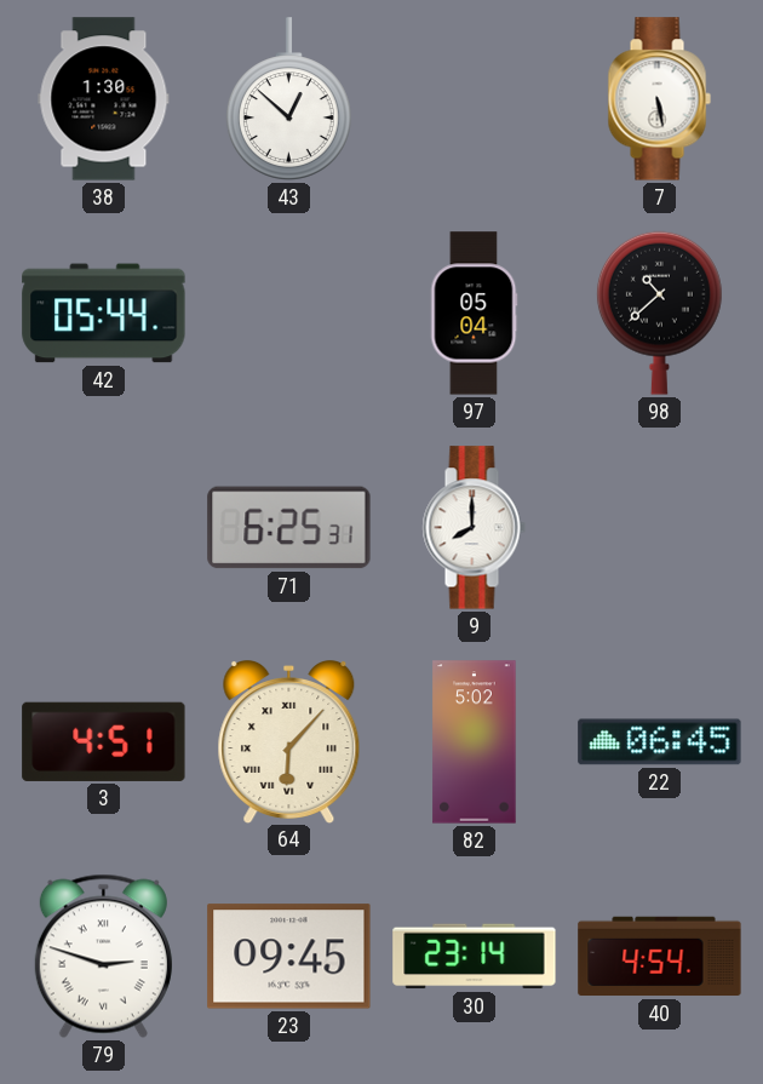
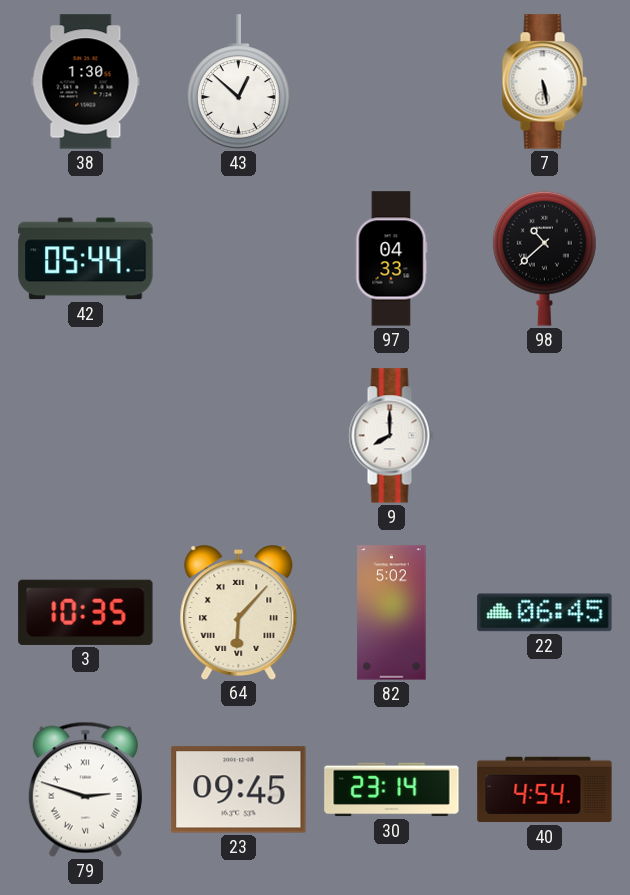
97: 05:04 -> 04:33 (391, 259)
71: 6:25 -> none (289, 528)
3: 4:51 -> 10:35 (86, 612)
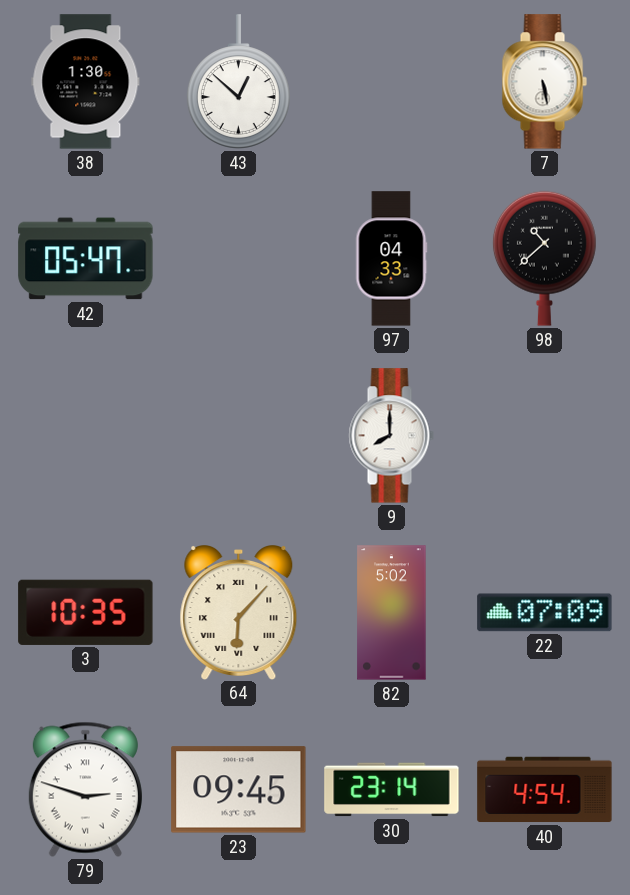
42: 05:44 -> 05:47 (86, 259)
22: 06:45 -> 07:09 (545, 613)
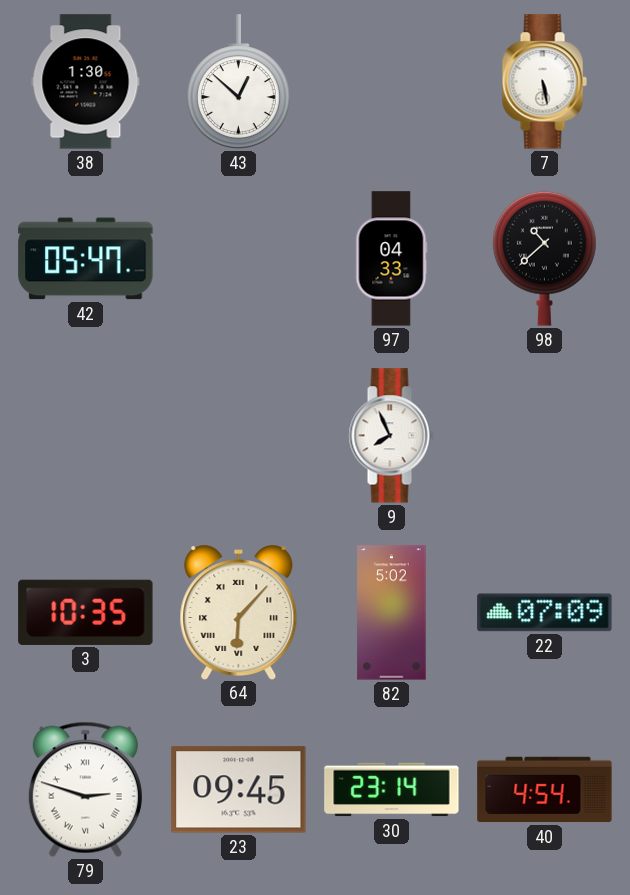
9: 8:00 -> 7:56 (391, 436)
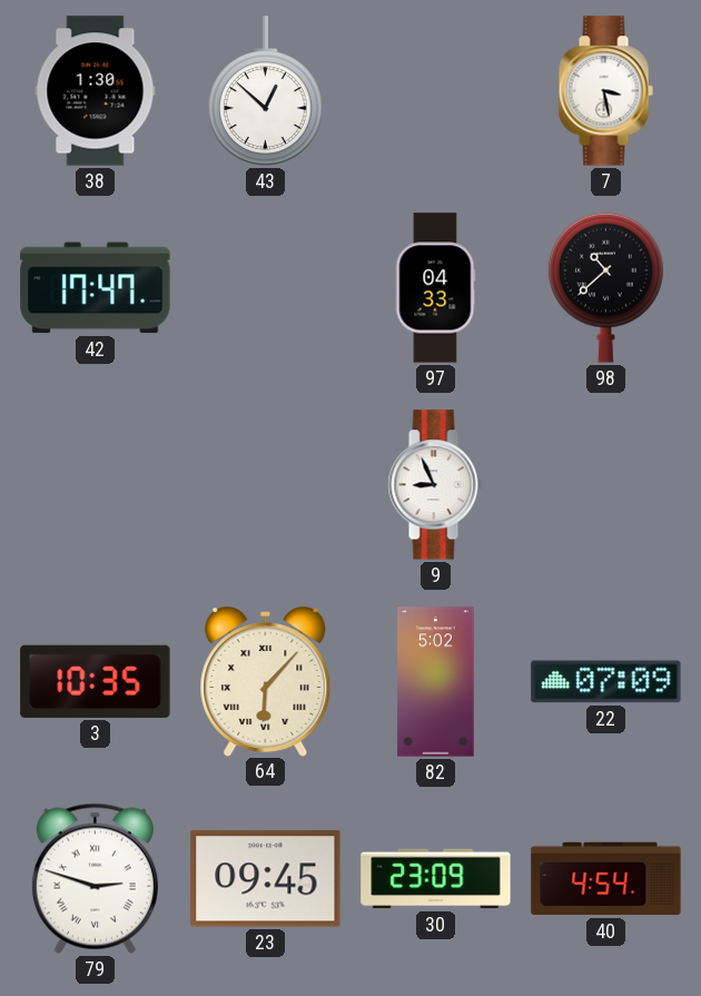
7: 5:28 -> 3:28 (605, 91)
42: 05:47 -> 17:47 (96, 288)
9: 7:56 -> 8:56 (435, 485)
30: 23:14 -> 23:09 (436, 879)
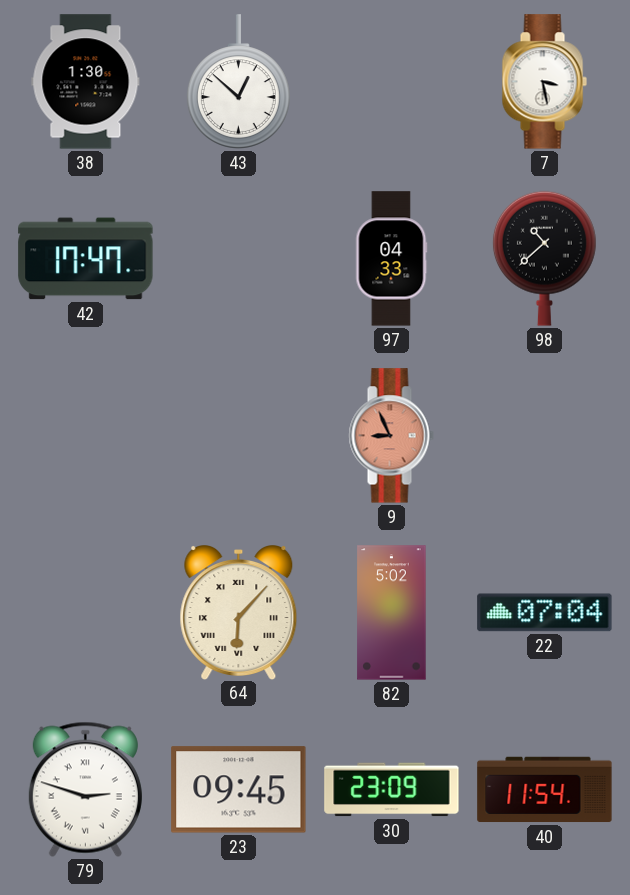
9 dial: white -> salmon (391, 436)
3: 10:35 -> none (96, 681)
22: 07:09 -> 07:04 (545, 613)
40: 4:54 -> 11:54 (545, 790)
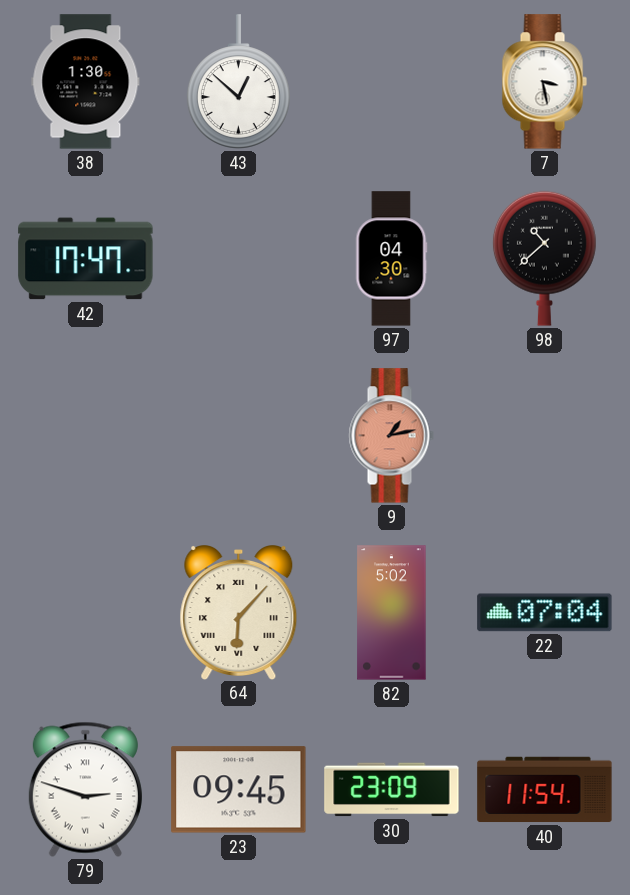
97: 04:33 -> 04:30 (391, 259)
9: 8:56 -> 1:13 (391, 436)
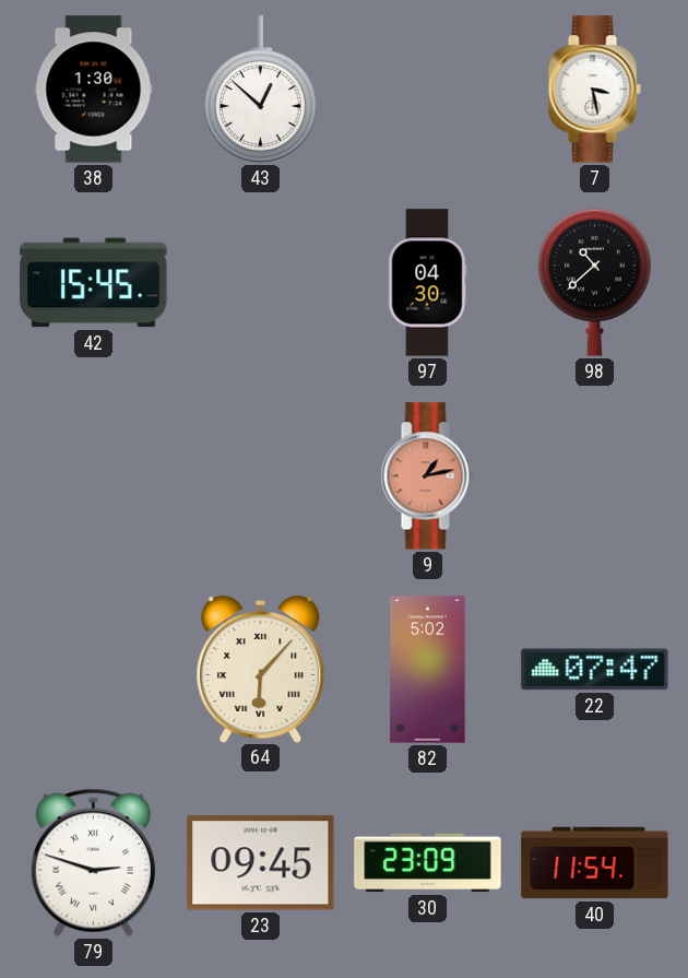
42: 17:47 -> 15:45 (94, 283)
22: 07:04 -> 07:47 (595, 670)
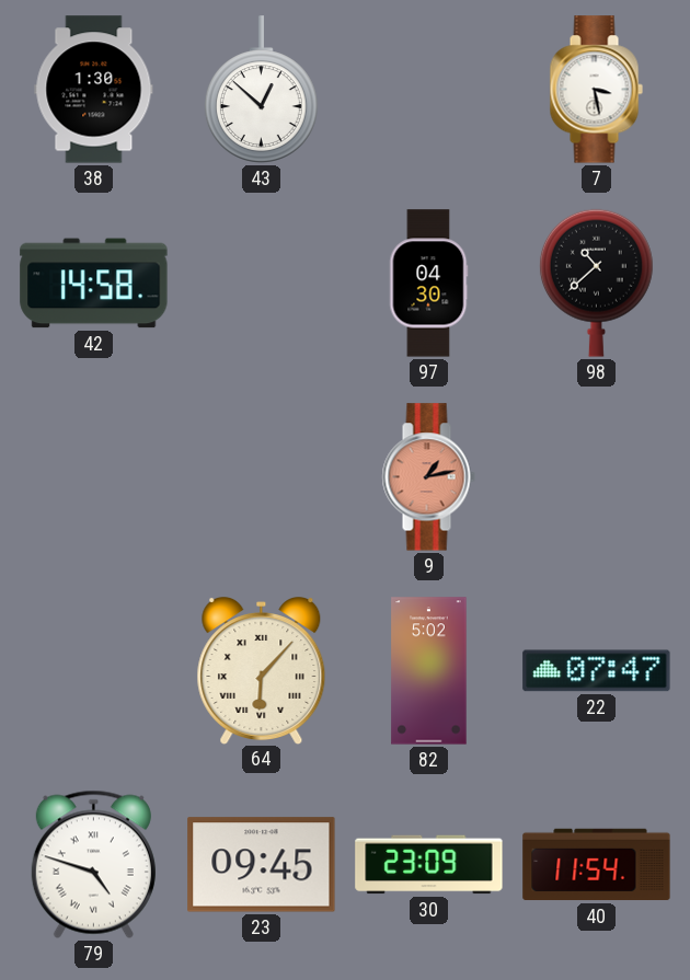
42: 15:45 -> 14:58 (94, 284)
79: 2:48 -> 4:48 (93, 864)
